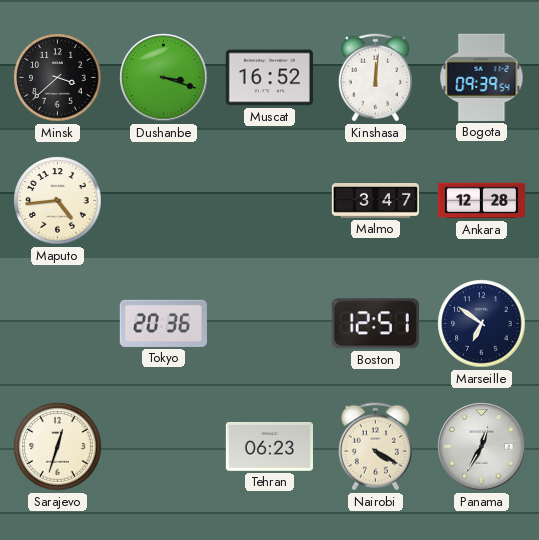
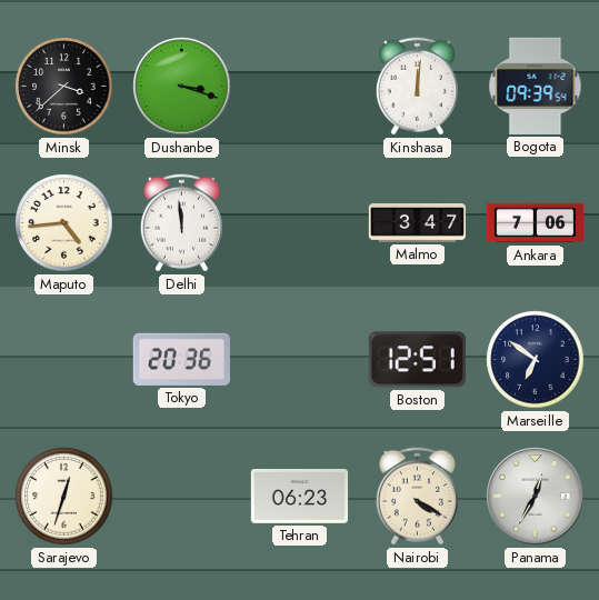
Muscat: 16:52 -> none (269, 78)
Delhi: none -> 11:59 (181, 223)
Ankara: 12:28 -> 7:06 (535, 223)
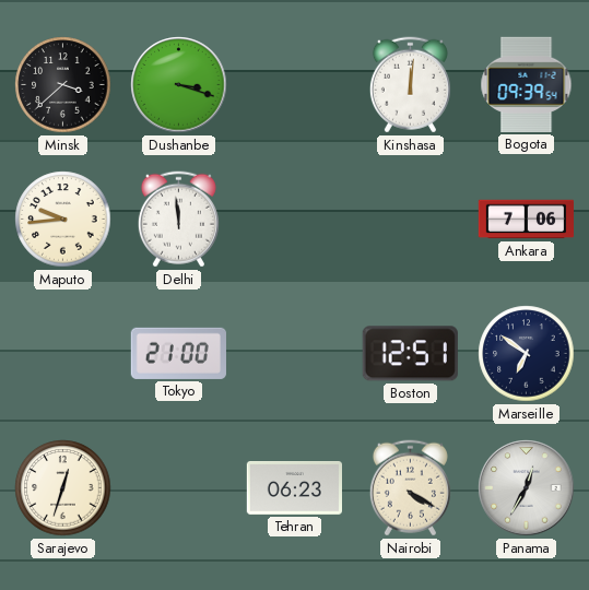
Maputo: 4:44 -> 9:44 (63, 220)
Malmo: 3:47 -> none (417, 223)
Tokyo: 20:36 -> 21:00 (178, 353)
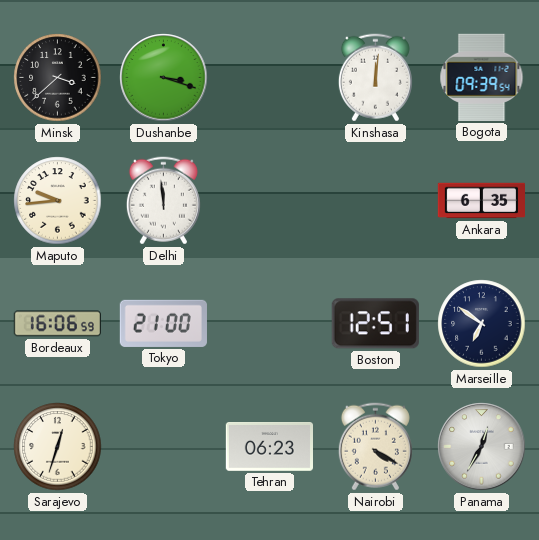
Ankara: 7:06 -> 6:35 (481, 201)
Bordeaux: none -> 16:06 (57, 324)
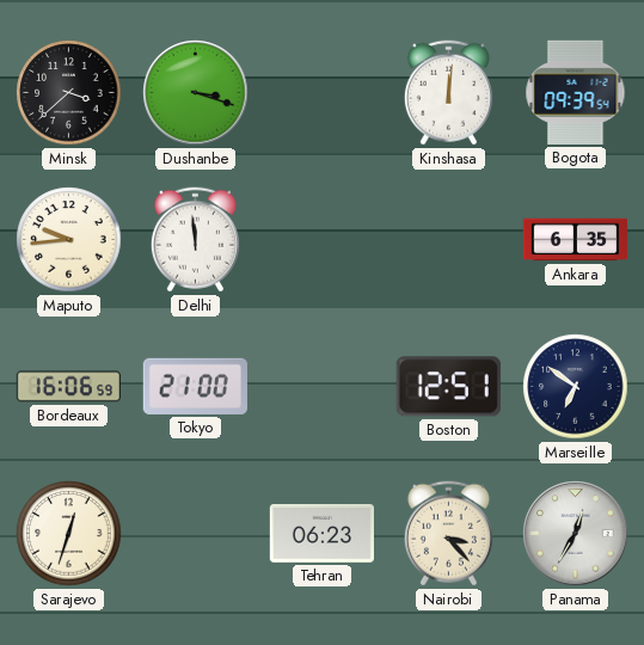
Nairobi: 4:20 -> 3:23 (448, 534)
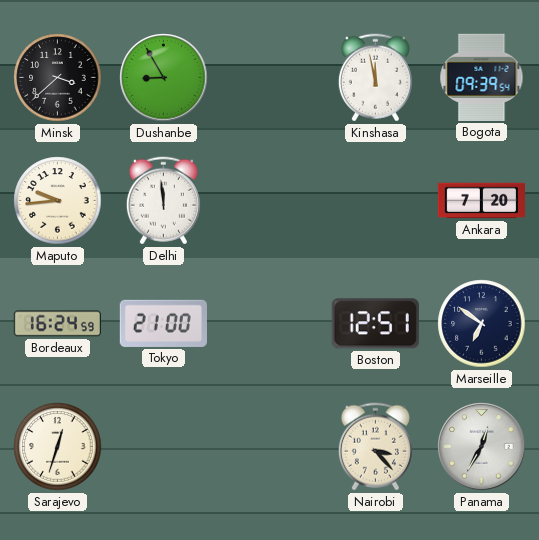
Dushanbe: 3:18 -> 8:55 (164, 78)
Kinshasa: 12:01 -> 11:58 (375, 78)
Ankara: 6:35 -> 7:20 (481, 201)
Bordeaux: 16:06 -> 16:24 (57, 324)
Tehran: 06:23 -> none (321, 534)
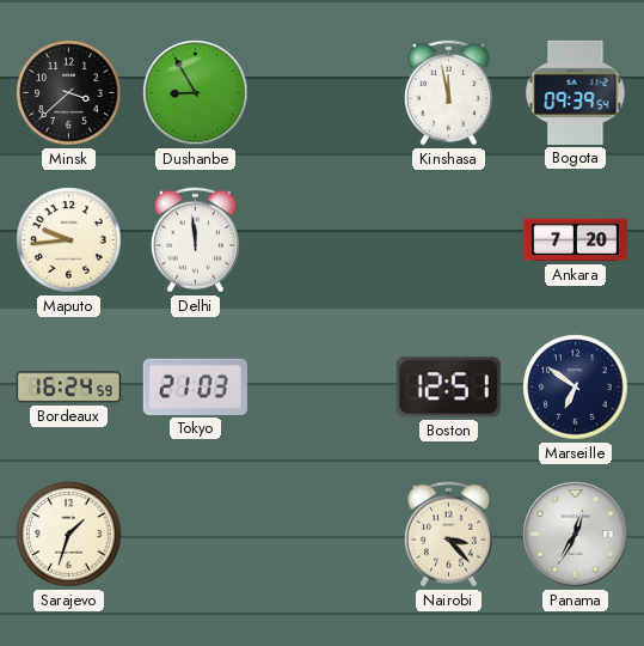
Tokyo: 21:00 -> 21:03 (195, 386)
Sarajevo: 12:33 -> 1:33 (69, 535)
